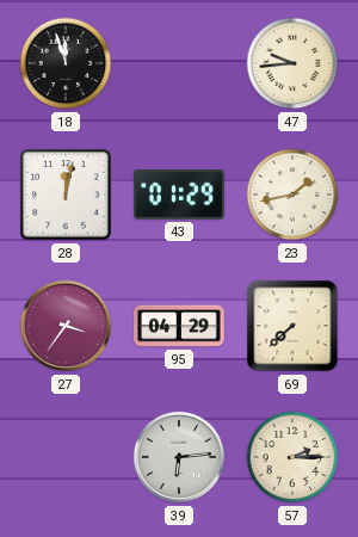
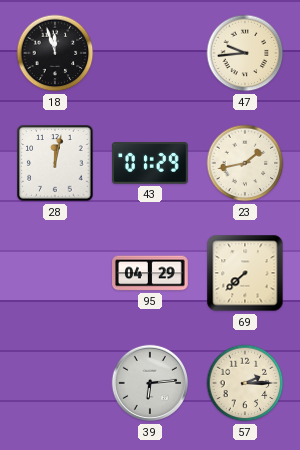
27: 3:36 -> none (66, 326)
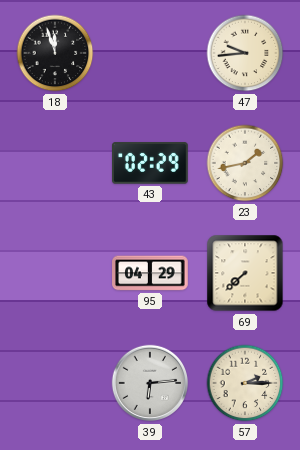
28: 12:02 -> none (55, 163)
43: 01:29 -> 02:29 (151, 163)
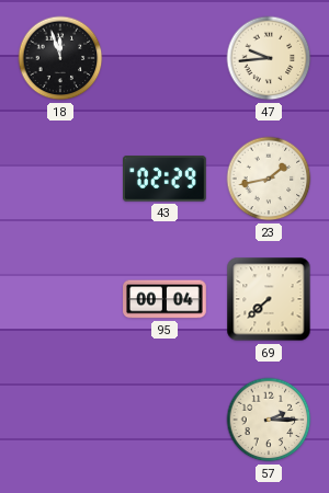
95: 04:29 -> 00:04 (164, 299)
39: 6:14 -> none (150, 383)
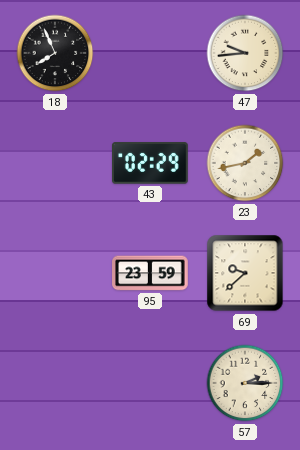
18: 11:57 -> 7:56 (55, 53)
95: 00:04 -> 23:59 (150, 273)
69: 7:38 -> 9:38 (245, 273)
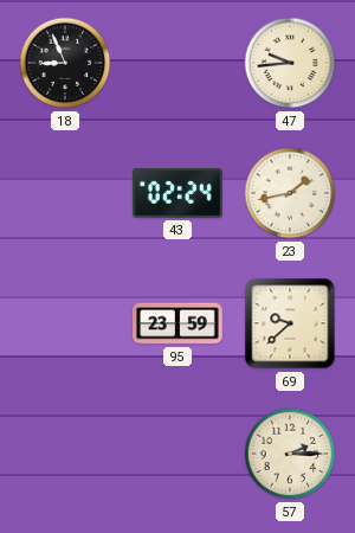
18: 7:56 -> 8:56 (65, 63)
43: 02:29 -> 02:24 (179, 193)
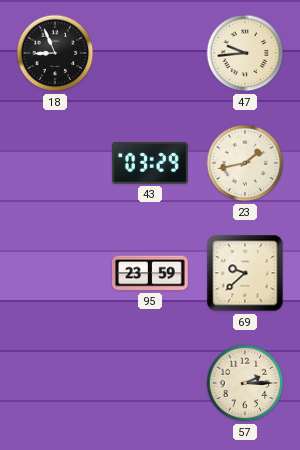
43: 02:24 -> 03:29 (151, 163)
